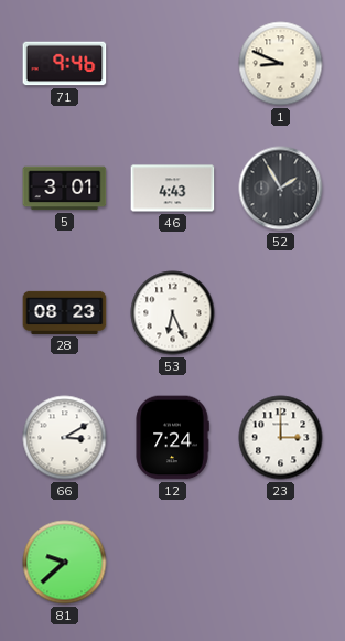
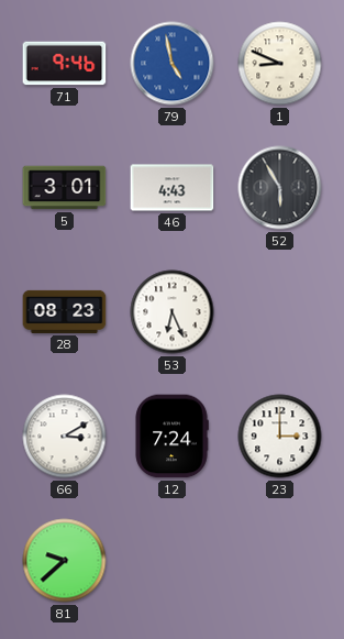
79: none -> 4:58 (173, 64)
52: 1:55 -> 5:55 (280, 188)
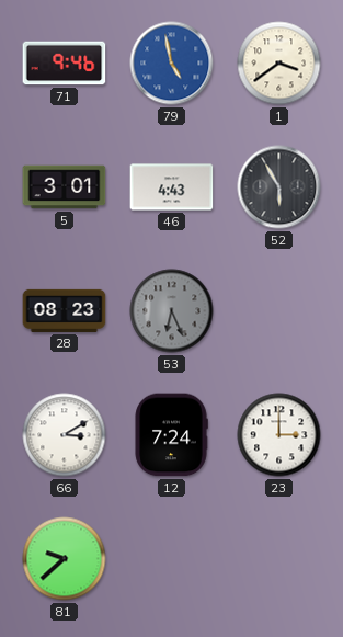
1: 8:49 -> 3:39 (279, 64)
53 dial: white -> grey (172, 311)
